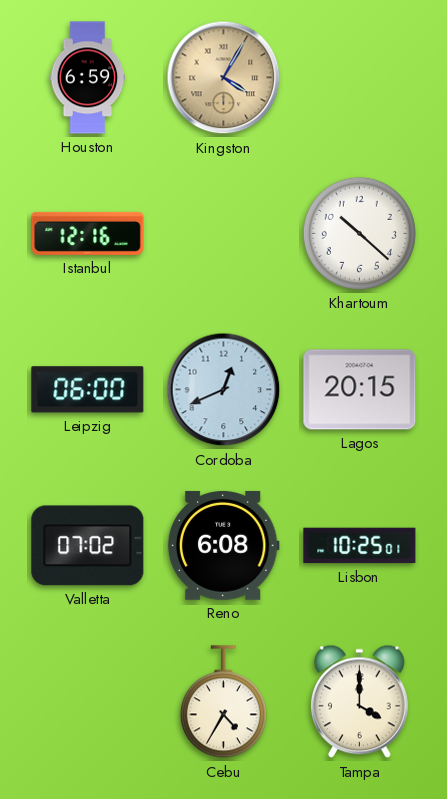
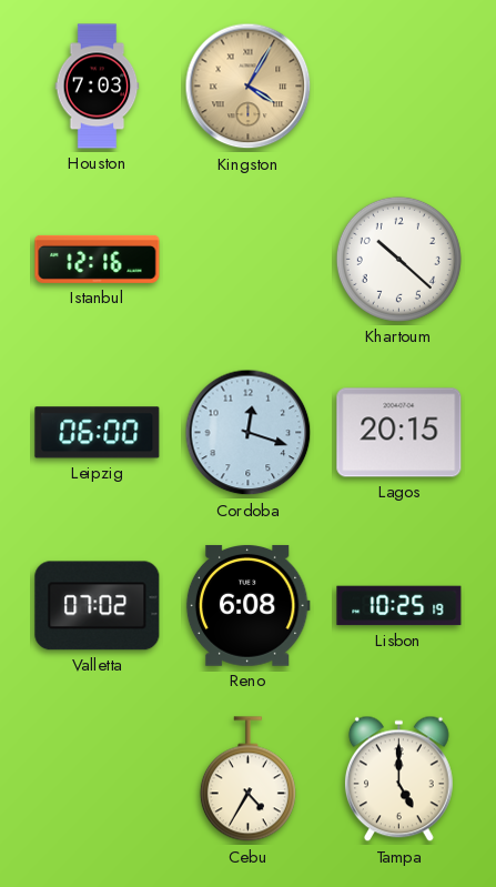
Houston: 6:59 -> 7:03 (98, 87)
Cordoba: 12:41 -> 12:18 (249, 433)
Lisbon: 10:25:01 -> 10:25:19 (399, 606)
Tampa: 4:00 -> 5:00 (398, 779)
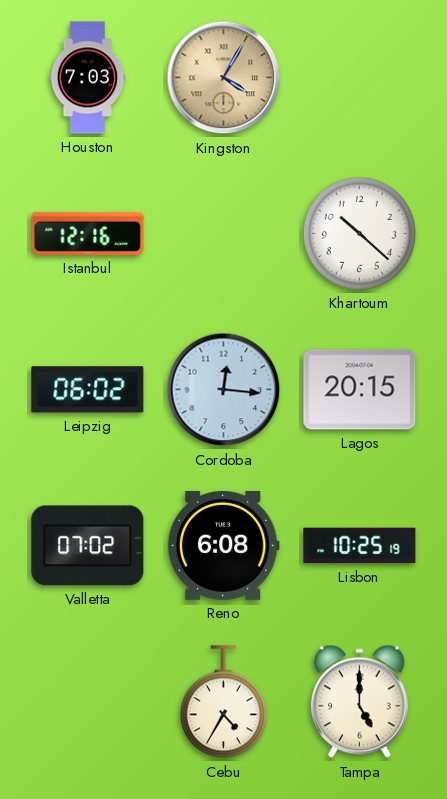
Leipzig: 06:00 -> 06:02 (88, 390)
Cordoba: 12:18 -> 12:16 (224, 390)
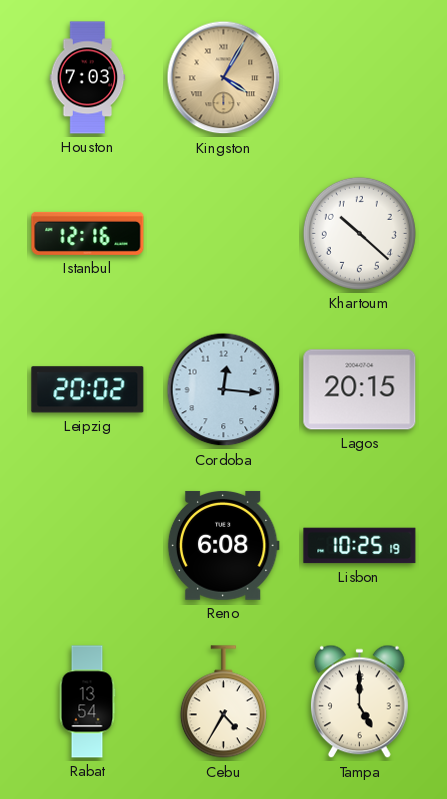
Leipzig: 06:02 -> 20:02 (88, 390)
Valletta: 07:02 -> none (88, 546)
Rabat: none -> 13:54 (87, 702)
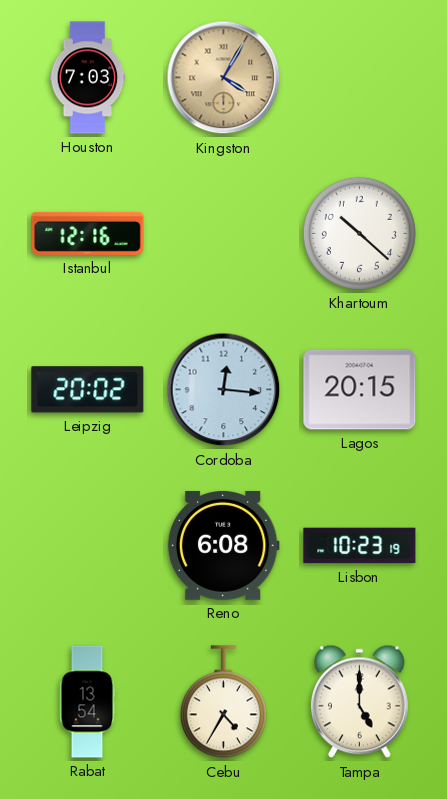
Lisbon: 10:25 -> 10:23 (360, 546)
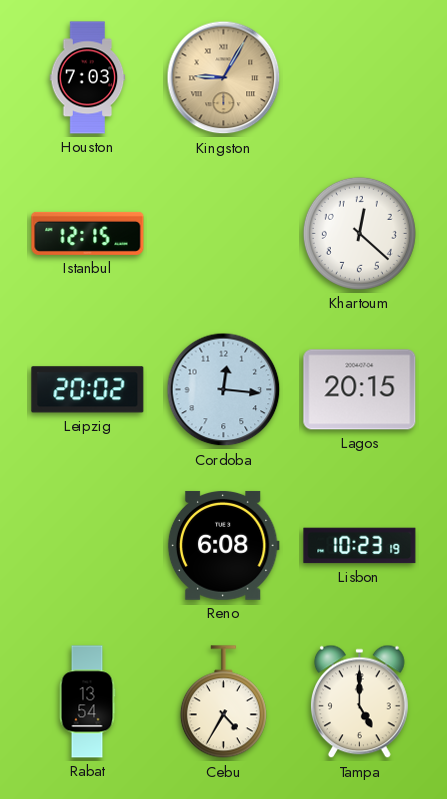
Kingston: 4:05 -> 9:05 (224, 78)
Istanbul: 12:16 -> 12:15 (88, 233)
Khartoum: 10:22 -> 12:22 (359, 233)
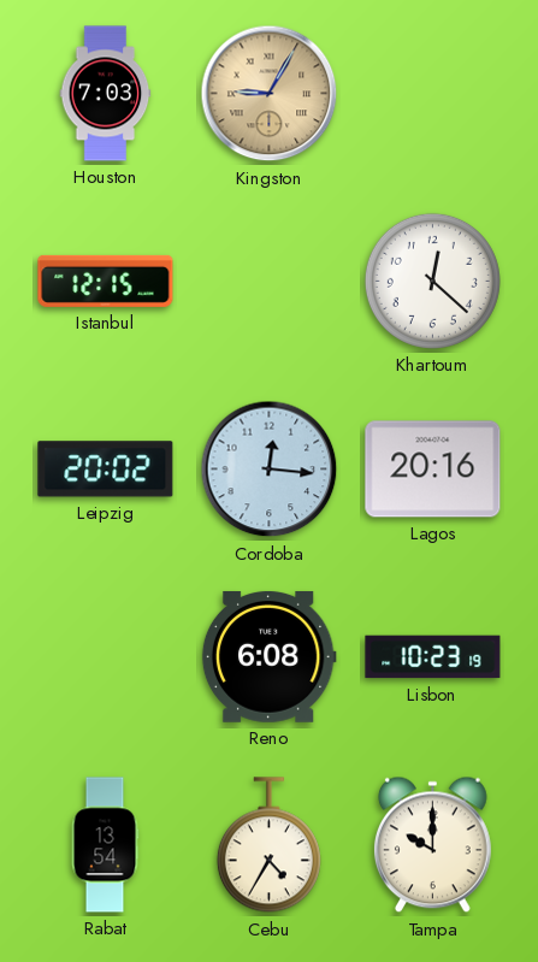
Lagos: 20:15 -> 20:16 (433, 470)
Tampa: 5:00 -> 10:00 (432, 845)
